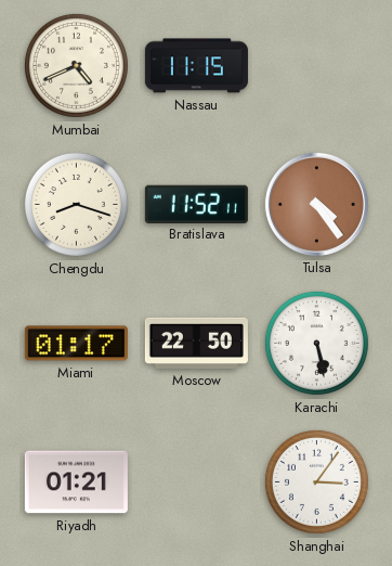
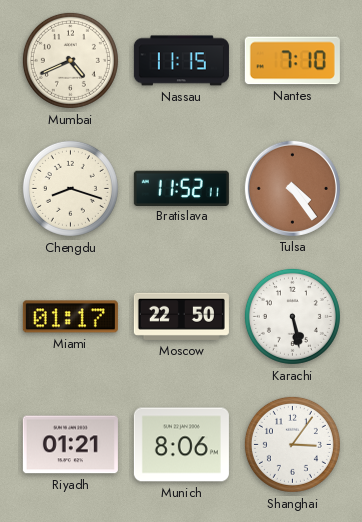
Nantes: none -> 7:10 (292, 61)
Munich: none -> 8:06 (181, 445)
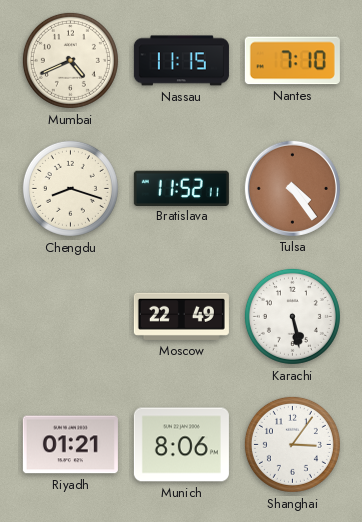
Miami: 01:17 -> none (70, 317)
Moscow: 22:50 -> 22:49 (181, 316)
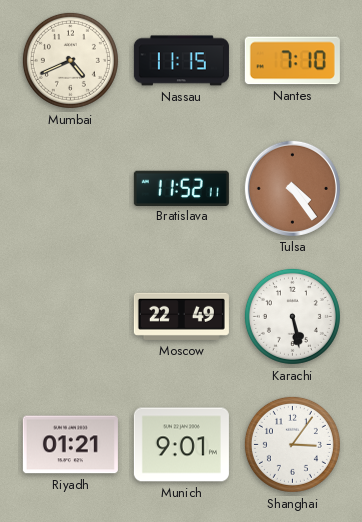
Chengdu: 8:18 -> none (70, 188)
Munich: 8:06 -> 9:01 (181, 445)
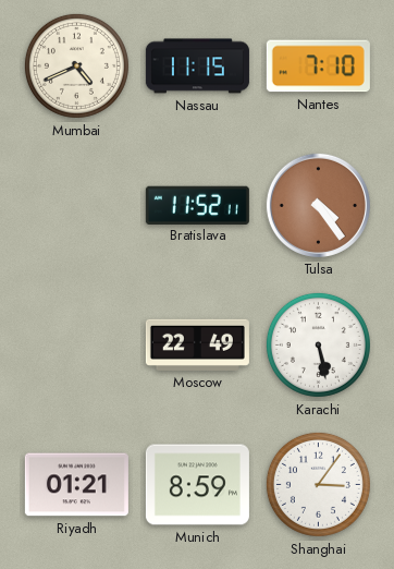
Munich: 9:01 -> 8:59 (197, 485)
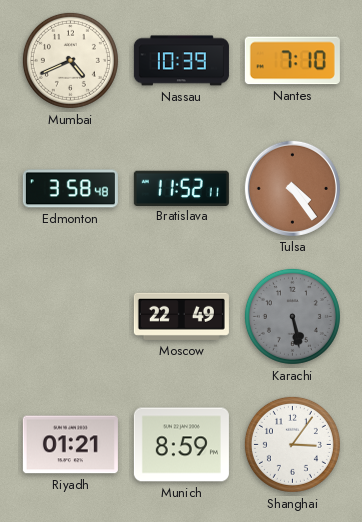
Nassau: 11:15 -> 10:39 (181, 61)
Edmonton: none -> 3:58 (70, 189)
Karachi dial: white -> grey (292, 316)
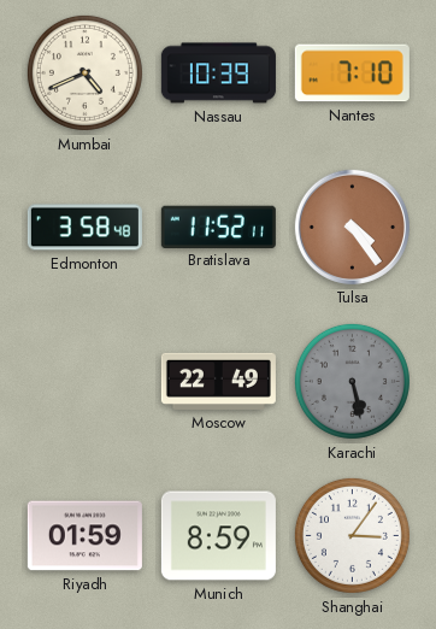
Riyadh: 01:21 -> 01:59 (84, 536)
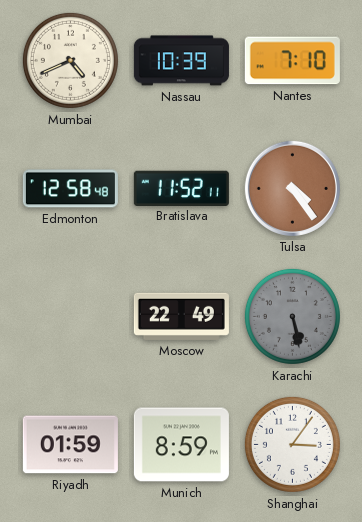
Edmonton: 3:58 -> 12:58 (70, 189)
